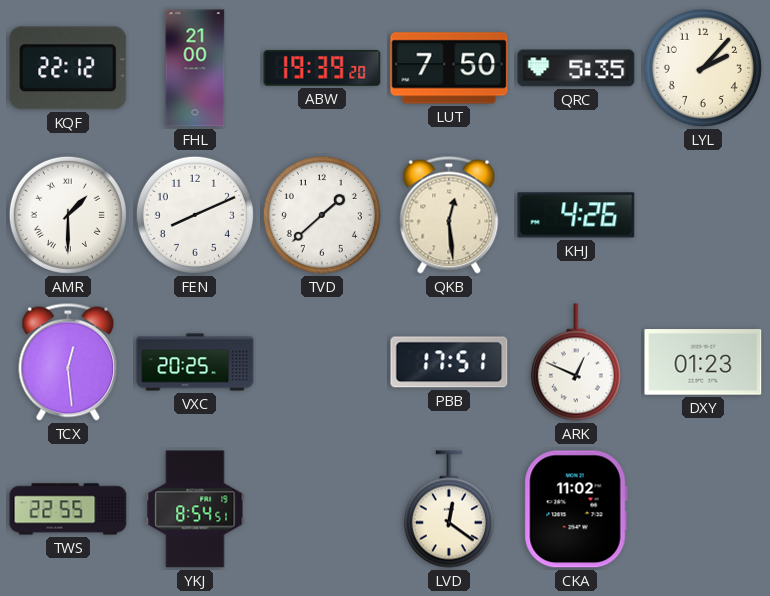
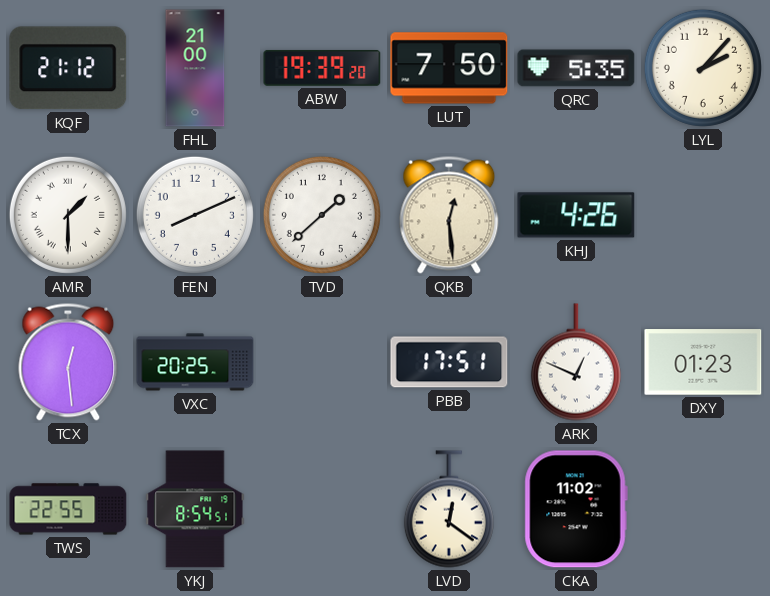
KQF: 22:12 -> 21:12 (68, 68)
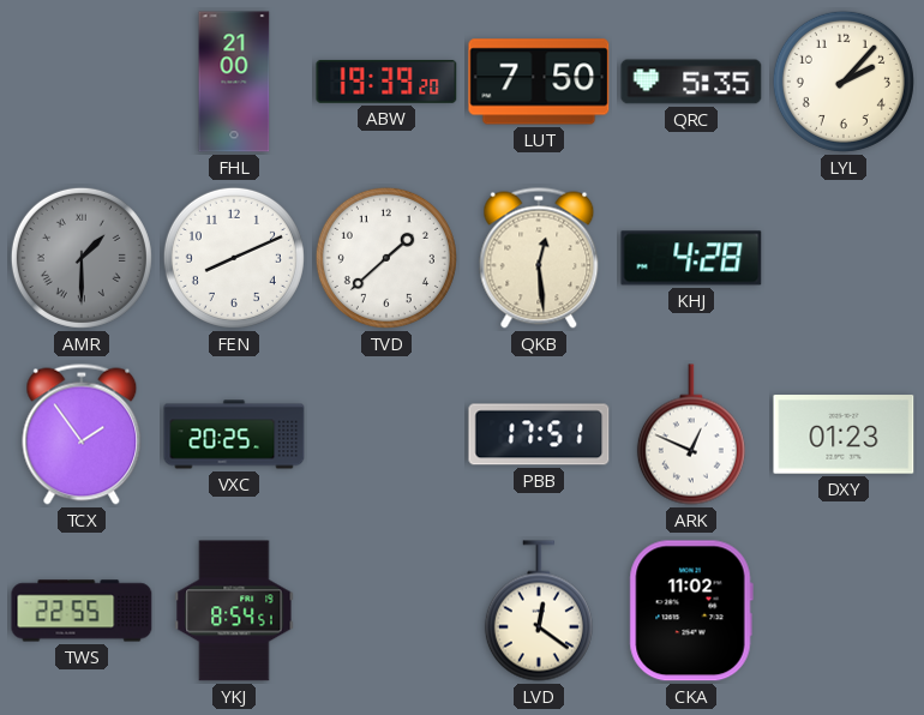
KQF: 21:12 -> none (68, 68)
AMR dial: white -> grey (82, 258)
KHJ: 4:26 -> 4:28 (691, 258)
TCX: 12:29 -> 1:54 (82, 434)
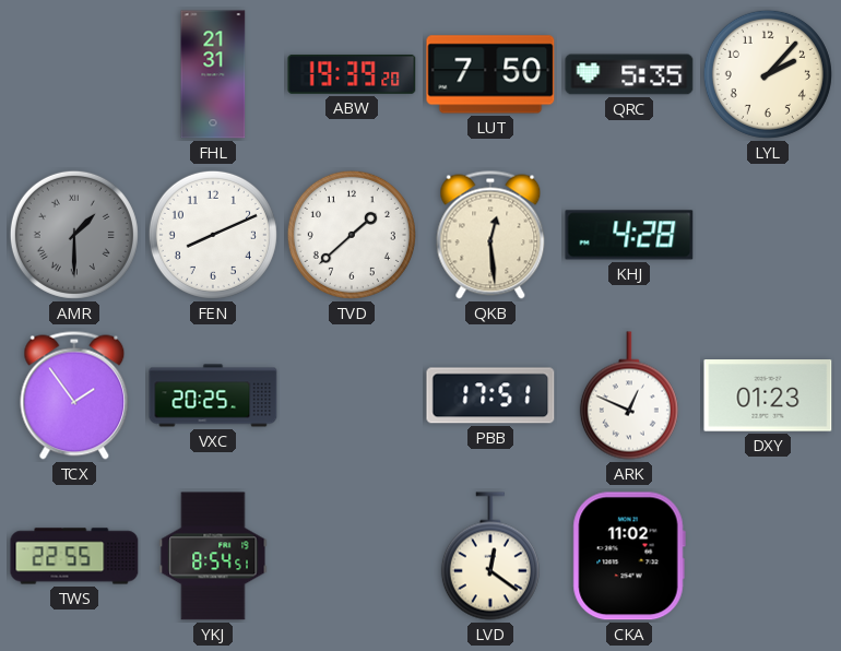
FHL: 21:00 -> 21:31 (213, 74)
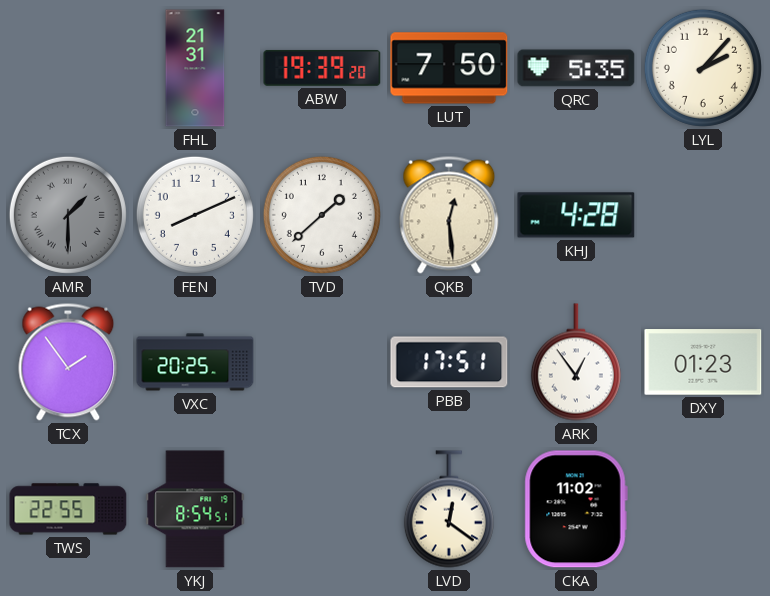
ARK: 12:49 -> 12:54 (576, 362)
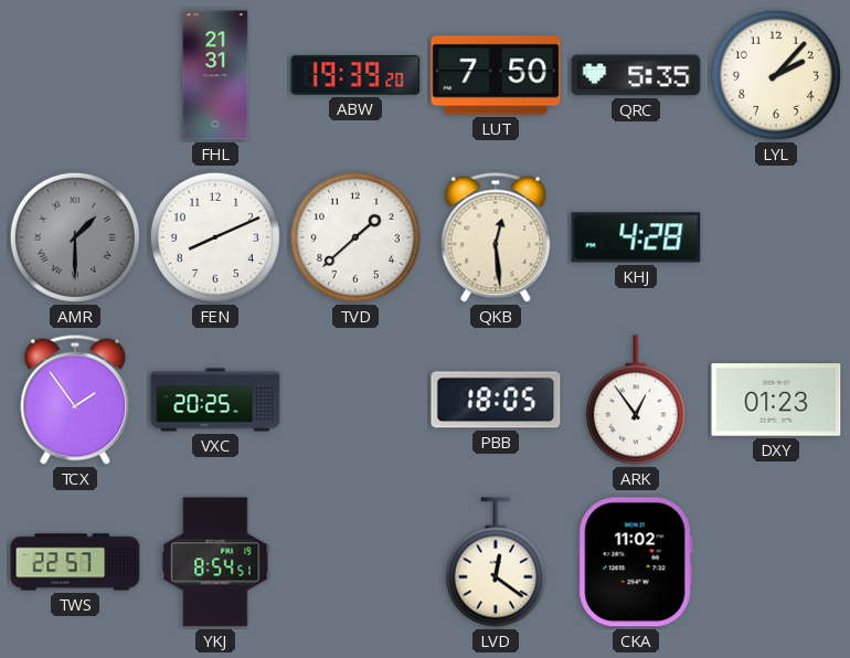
PBB: 17:51 -> 18:05 (496, 400)
TWS: 22:55 -> 22:57 (75, 562)
